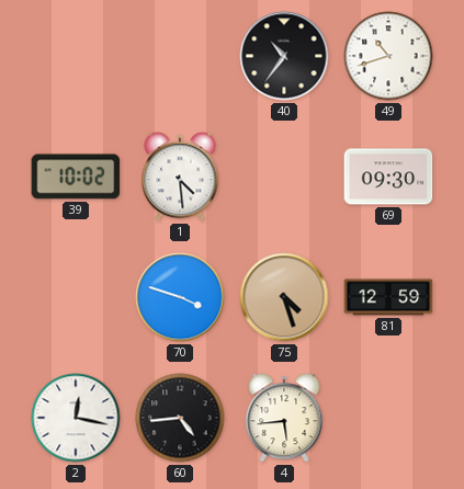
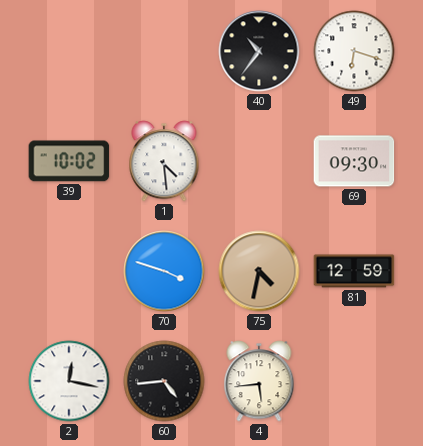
49: 10:42 -> 6:18 (354, 51)
75: 4:27 -> 4:32 (259, 271)
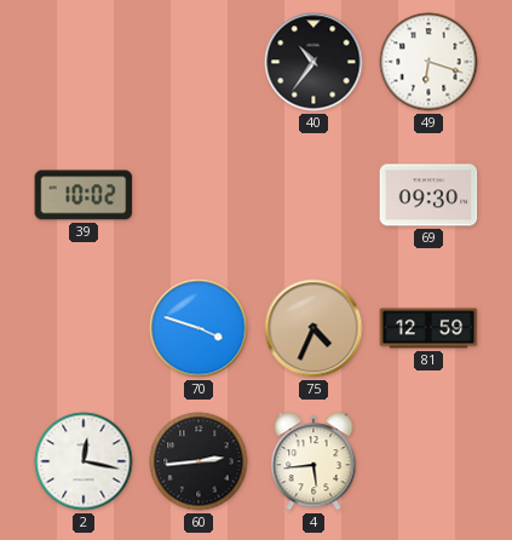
1: 4:29 -> none (164, 161)
75: 4:32 -> 4:34 (313, 328)
60: 4:44 -> 2:44 (199, 461)
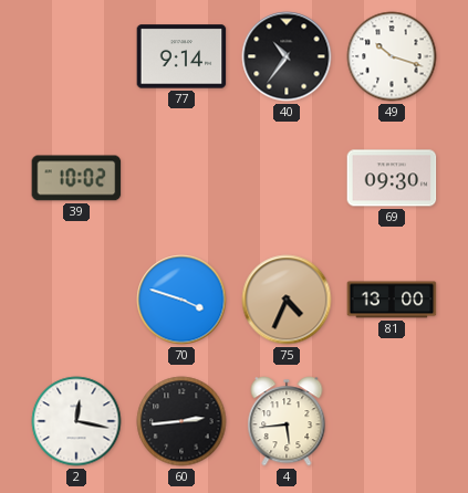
77: none -> 9:14 (181, 56)
49: 6:18 -> 10:18 (392, 56)
81: 12:59 -> 13:00 (392, 300)
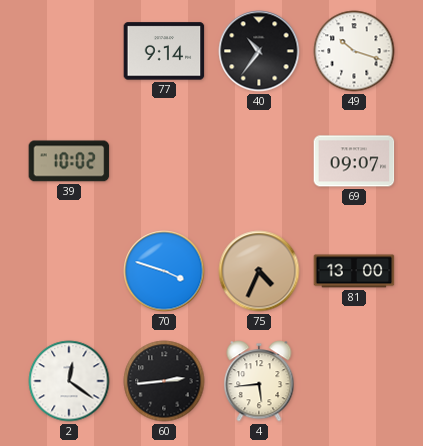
69: 09:30 -> 09:07 (354, 161)
2: 12:17 -> 12:21 (69, 381)
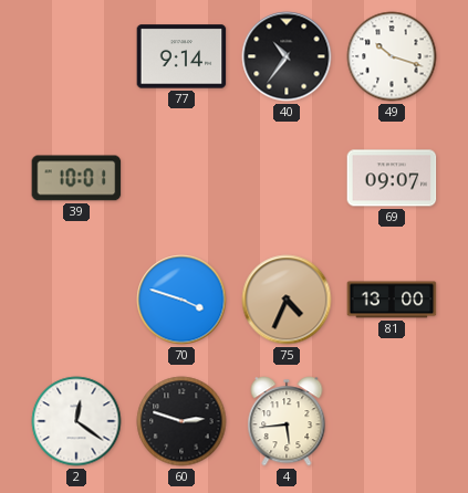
39: 10:02 -> 10:01 (76, 178)
60: 2:44 -> 2:48 (181, 421)
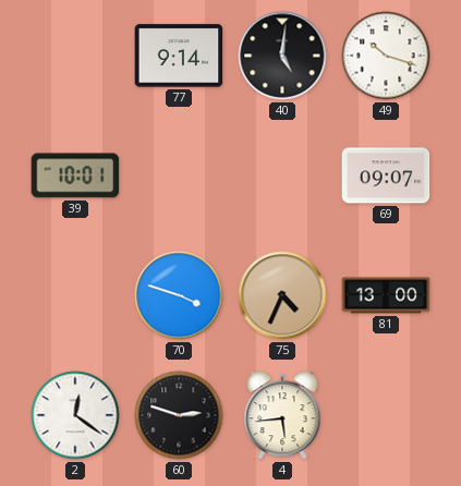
40: 10:36 -> 5:01 (282, 56)
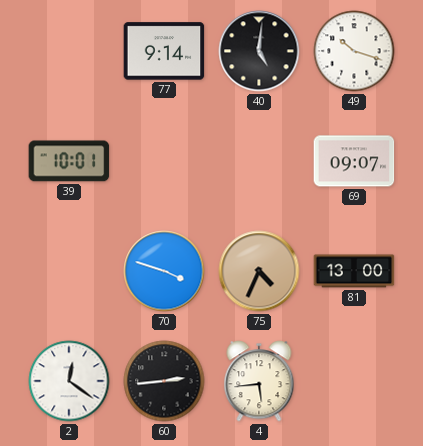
60: 2:48 -> 2:44 (164, 381)
